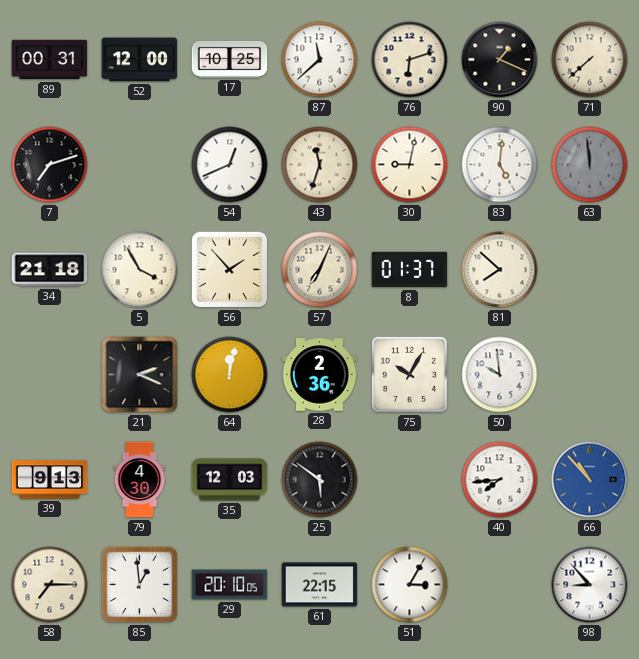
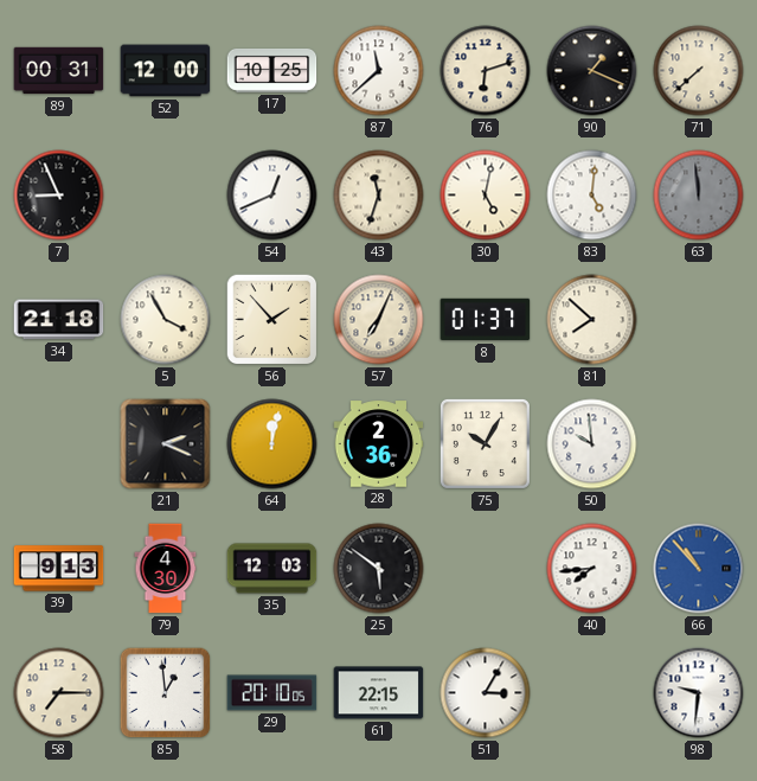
7: 7:12 -> 8:56 (59, 196)
30: 9:02 -> 5:02 (486, 196)
98: 8:53 -> 9:31 (699, 693)
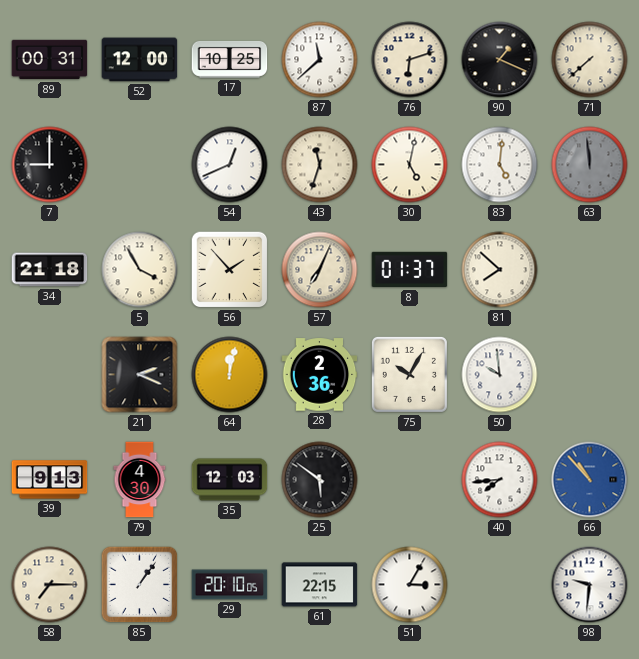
7: 8:56 -> 9:00 (50, 165)
85: 12:59 -> 1:06 (140, 585)
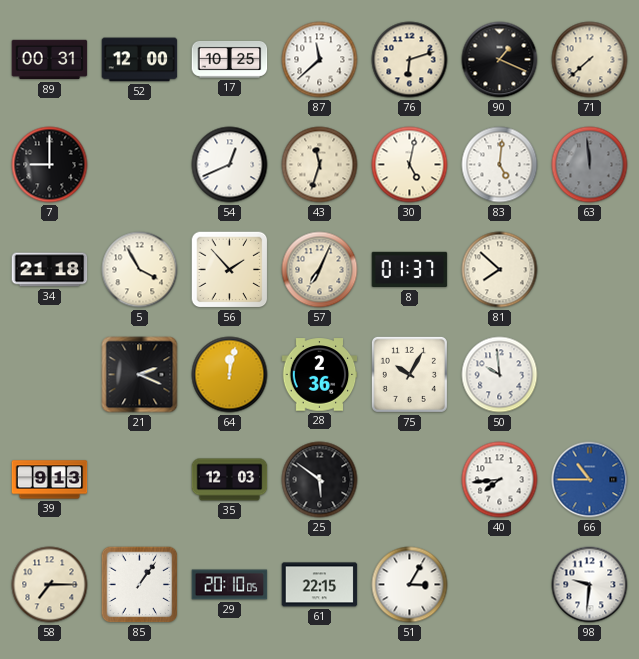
79: 4:30 -> none (140, 480)
66: 10:53 -> 10:45 (590, 480)
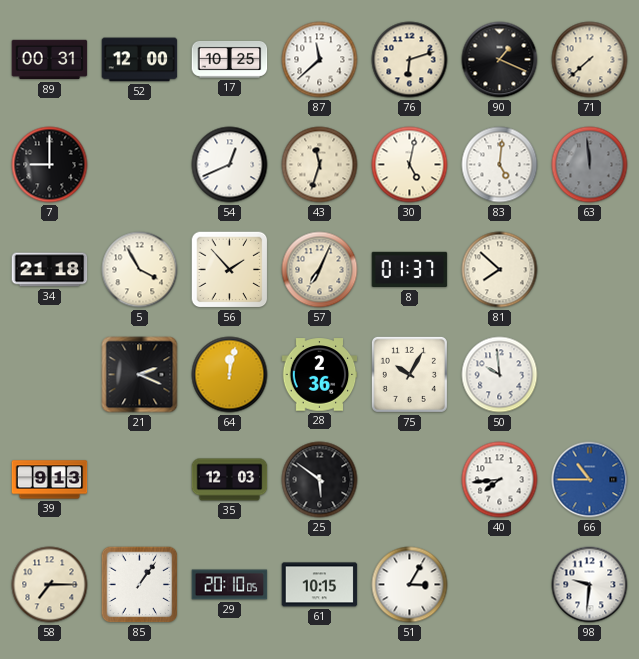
61: 22:15 -> 10:15 (320, 585)
